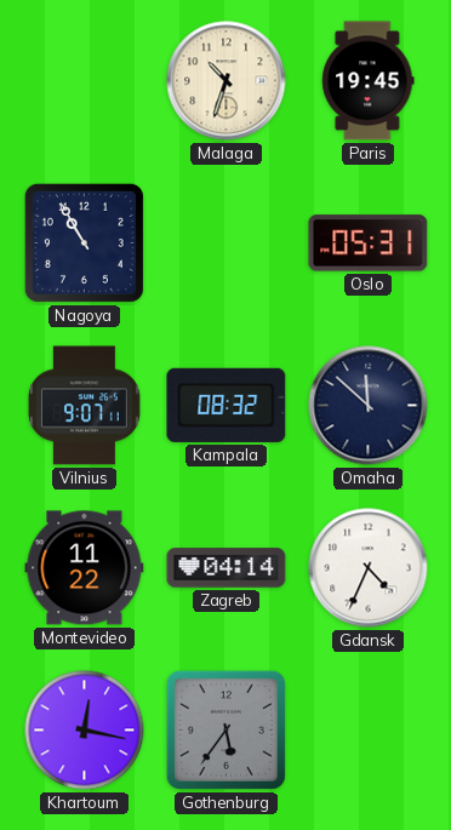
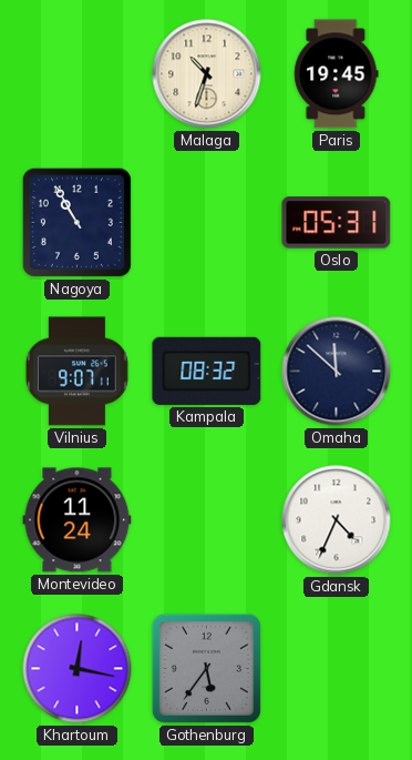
Montevideo: 11:22 -> 11:24 (78, 520)
Zagreb: 04:14 -> none (227, 568)
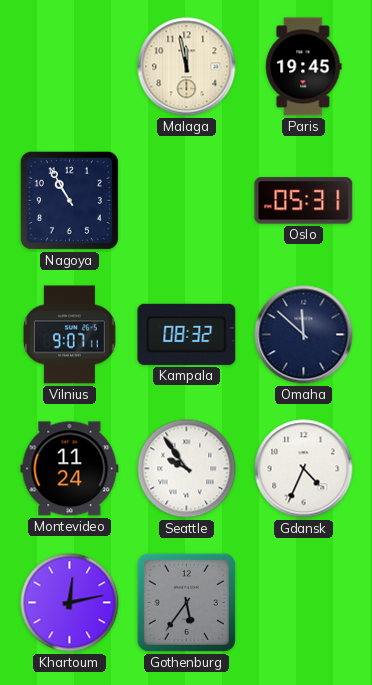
Malaga: 10:33 -> 11:58 (187, 67)
Seattle: none -> 9:54 (187, 469)
Khartoum: 12:17 -> 12:13 (70, 603)
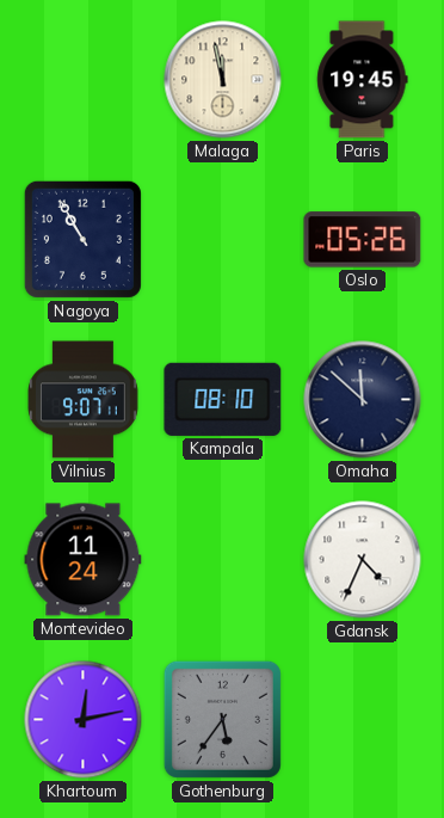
Oslo: 05:31 -> 05:26 (363, 240)
Kampala: 08:32 -> 08:10 (223, 399)
Seattle: 9:54 -> none (187, 469)
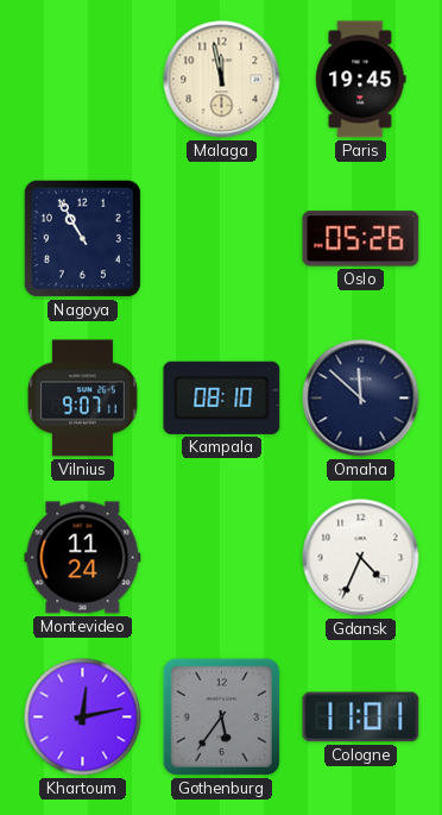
Cologne: none -> 11:01 (361, 717)
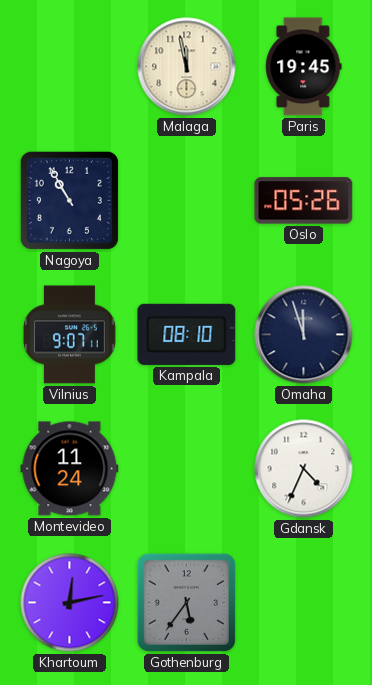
Omaha: 11:52 -> 11:57 (304, 335)
Cologne: 11:01 -> none (361, 717)
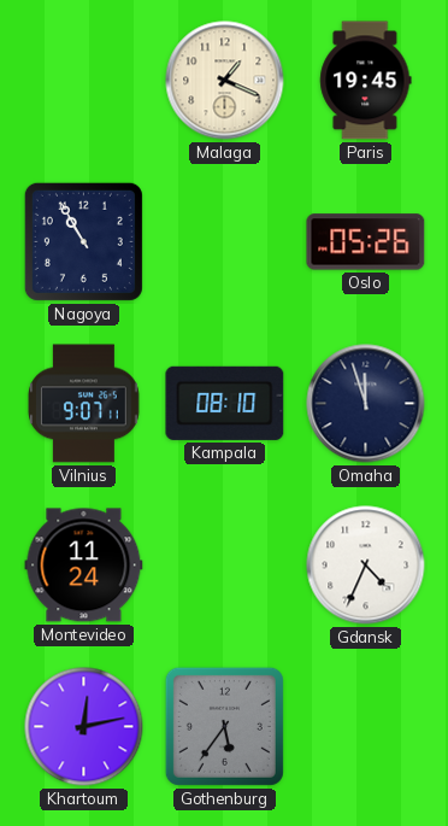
Malaga: 11:58 -> 1:19 (225, 81)
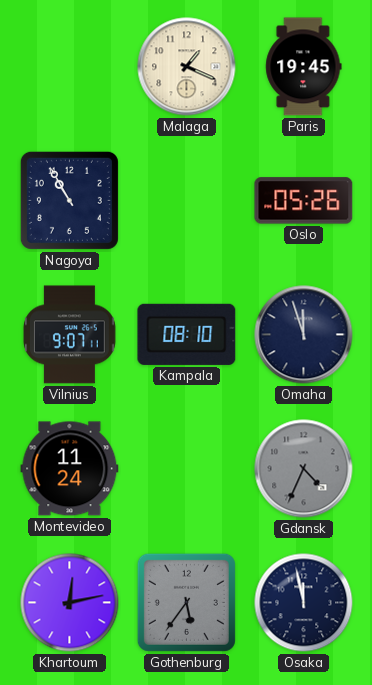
Gdansk dial: white -> grey (304, 469)
Osaka: none -> 11:58 (304, 603)
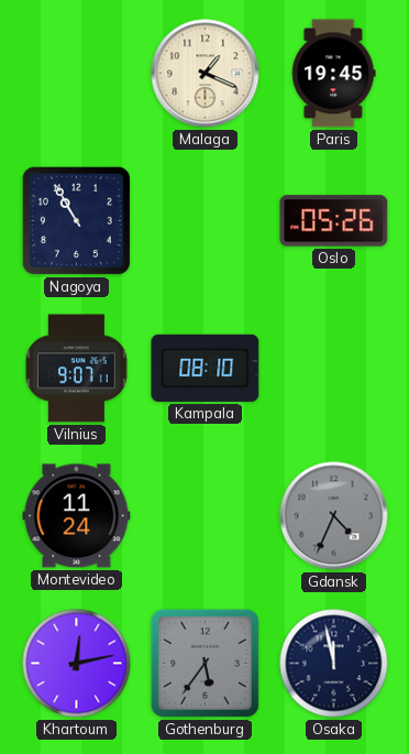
Omaha: 11:57 -> none (304, 335)
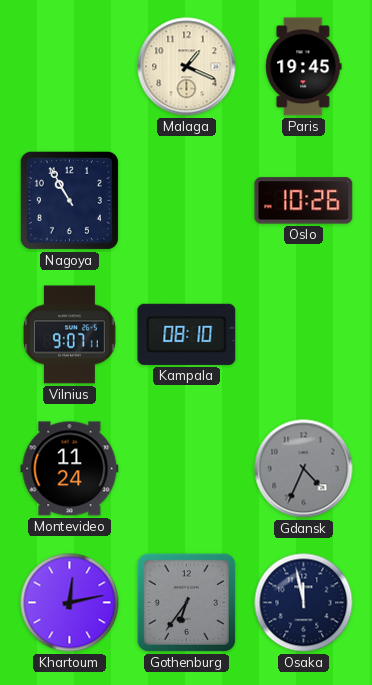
Oslo: 05:26 -> 10:26 (304, 201)
Gothenburg: 5:36 -> 6:36 (186, 602)
